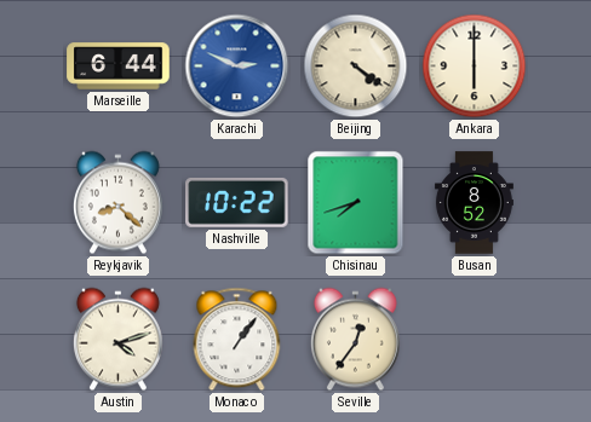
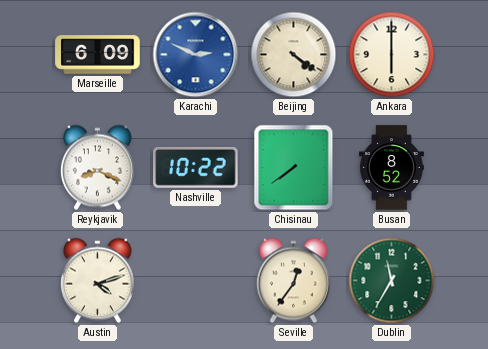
Marseille: 6:44 -> 6:09 (98, 55)
Reykjavik: 8:22 -> 8:19 (97, 168)
Chisinau: 7:42 -> 7:39 (294, 168)
Monaco: 1:06 -> none (237, 340)
Dublin: none -> 11:35 (392, 281)
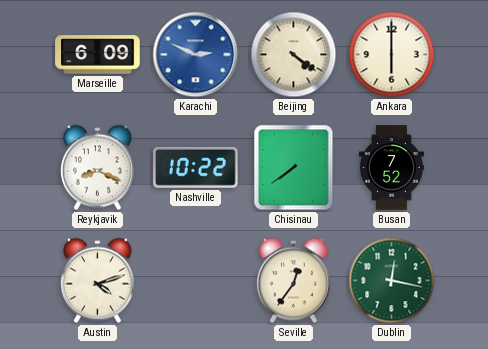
Busan: 8:52 -> 7:52 (391, 168)
Dublin: 11:35 -> 12:17 (392, 281)
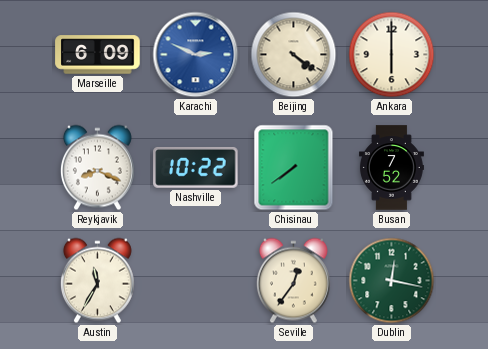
Austin: 4:12 -> 11:35 (97, 281)
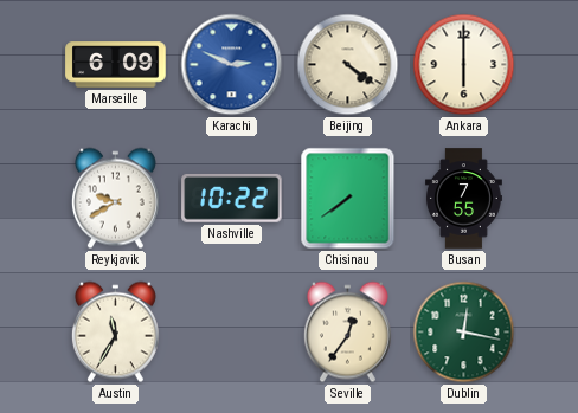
Reykjavik: 8:19 -> 9:40 (115, 199)
Busan: 7:52 -> 7:55 (463, 199)
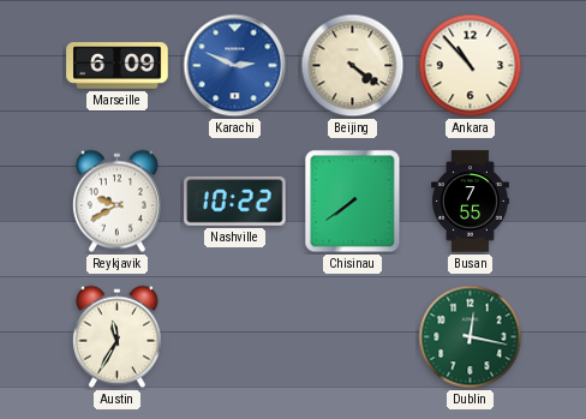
Ankara: 6:00 -> 10:53 (471, 66)
Seville: 12:36 -> none (347, 333)
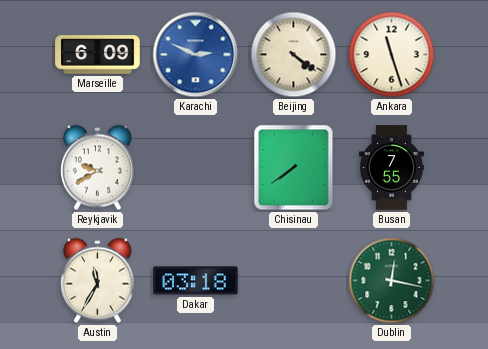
Ankara: 10:53 -> 11:27 (392, 55)
Nashville: 10:22 -> none (235, 202)
Dakar: none -> 03:18 (196, 281)
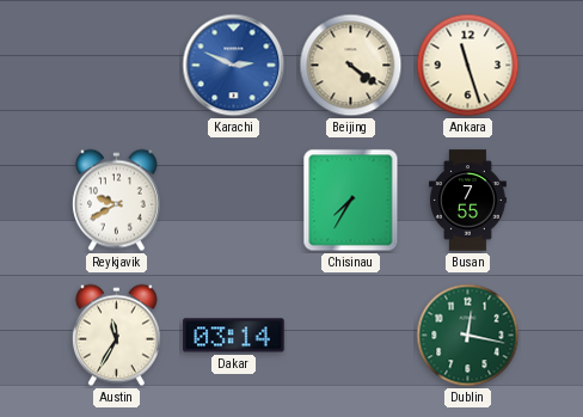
Marseille: 6:09 -> none (98, 55)
Chisinau: 7:39 -> 7:35 (351, 201)
Dakar: 03:18 -> 03:14 (234, 336)
